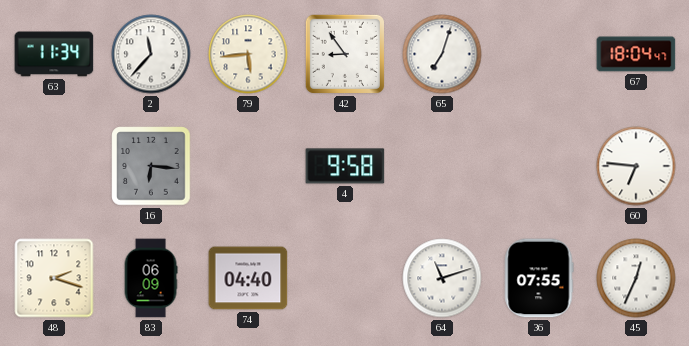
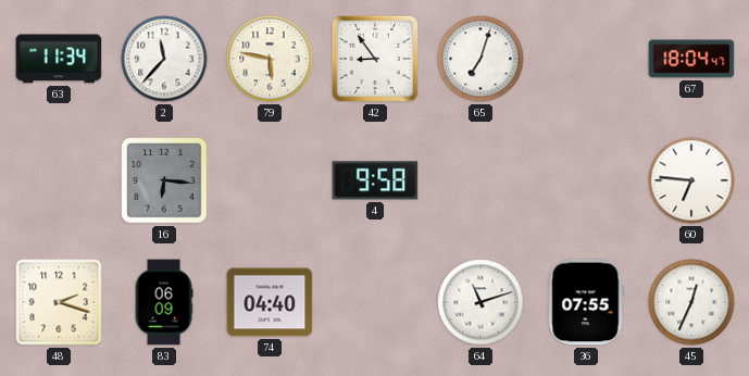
79: 5:44 -> 5:47 (270, 59)
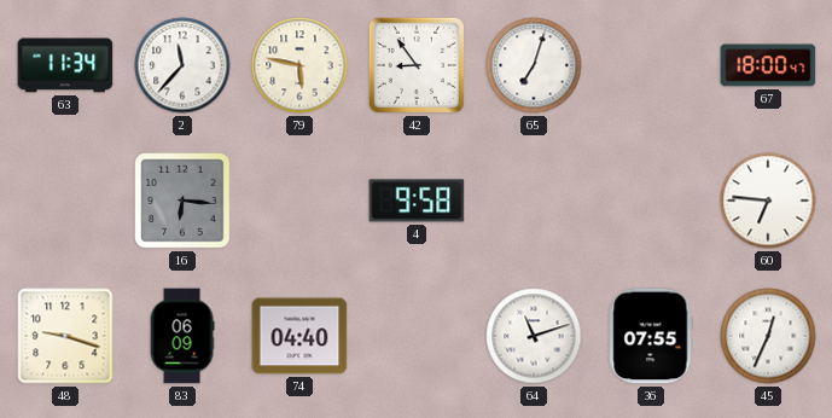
67: 18:04 -> 18:00 (768, 65)
48: 2:18 -> 9:18 (65, 336)
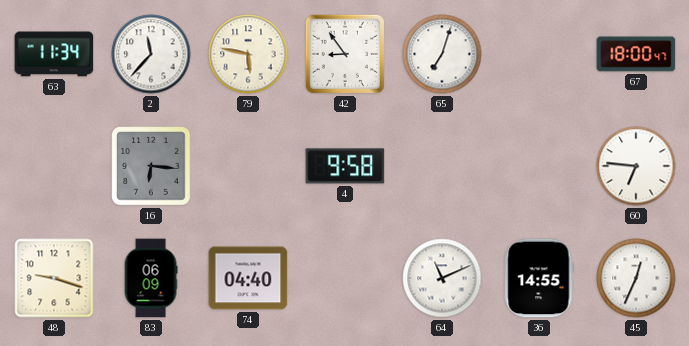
64: 11:12 -> 11:11 (442, 278)
36: 07:55 -> 14:55 (539, 278)
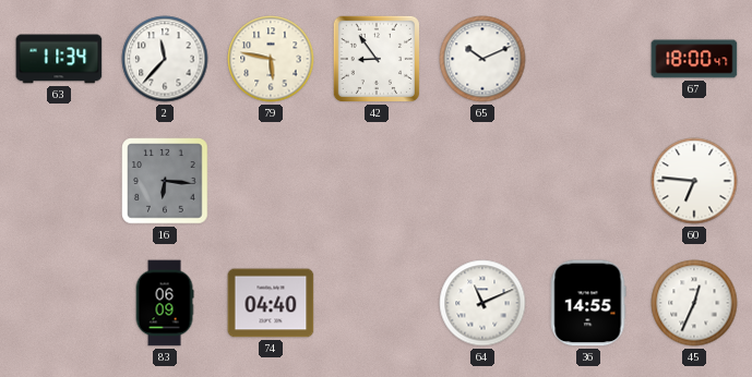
65: 7:03 -> 10:11 (482, 59)
4: 9:58 -> none (345, 166)
48: 9:18 -> none (54, 278)
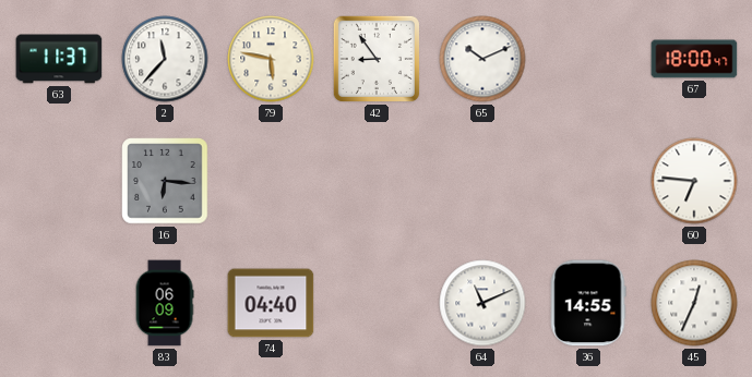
63: 11:34 -> 11:37 (59, 59)
